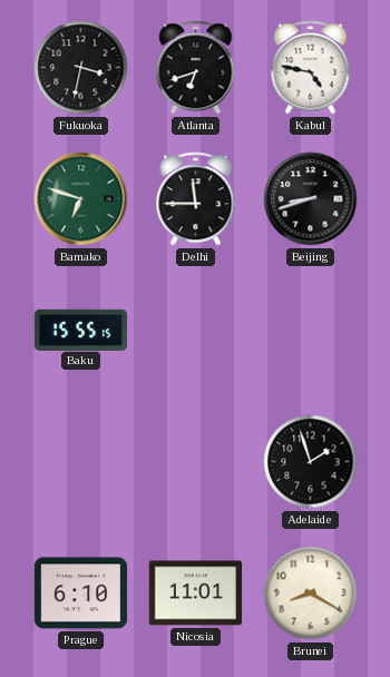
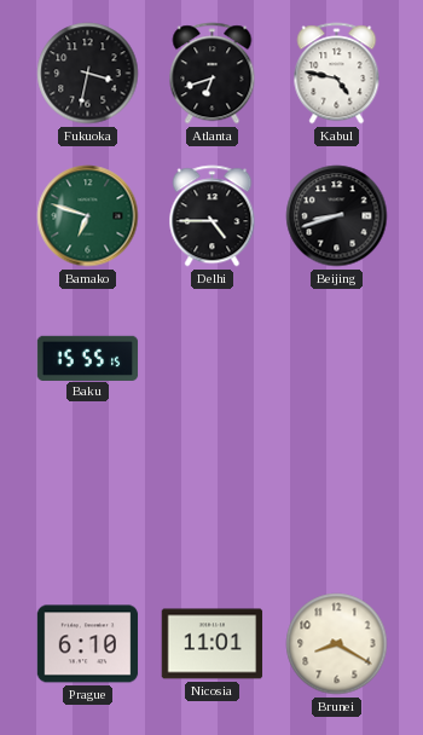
Delhi: 11:45 -> 4:45 (213, 216)
Adelaide: 1:57 -> none (311, 462)
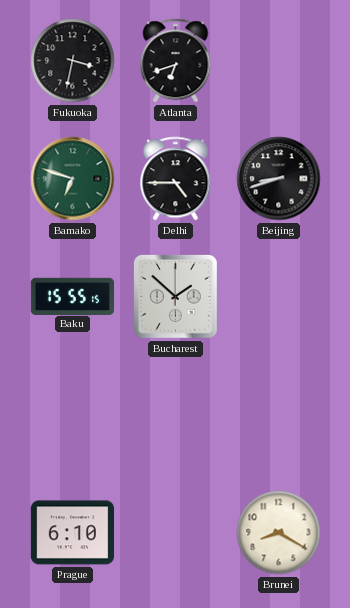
Kabul: 4:47 -> none (337, 74)
Bucharest: none -> 1:52 (175, 296)
Nicosia: 11:01 -> none (213, 644)
